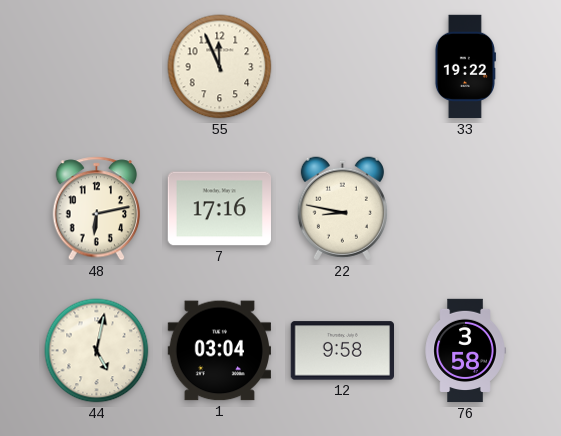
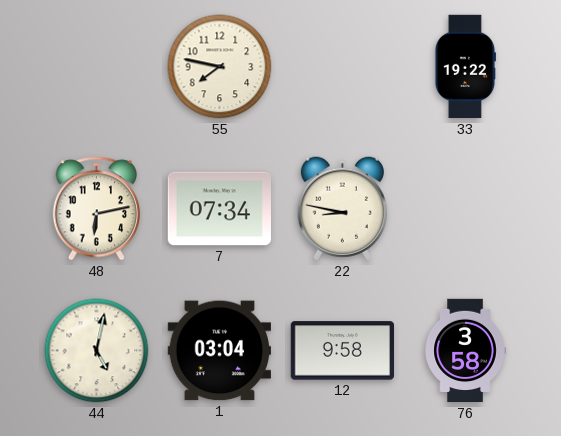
55: 11:56 -> 7:47 (220, 67)
7: 17:16 -> 07:34 (219, 209)
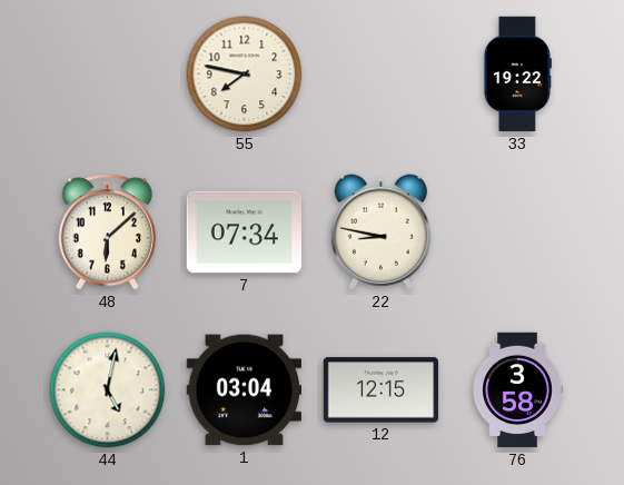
48: 6:13 -> 6:08 (108, 232)
12: 9:58 -> 12:15 (380, 390)
